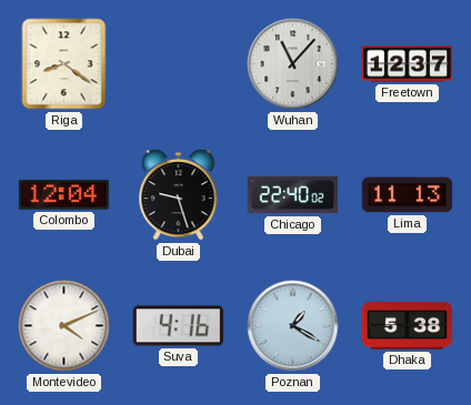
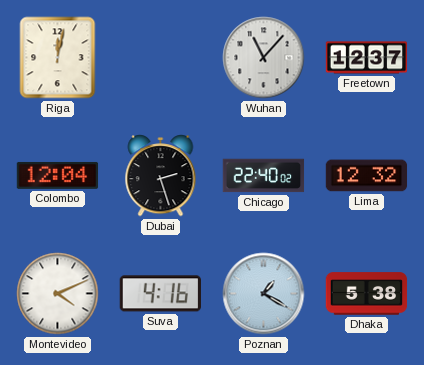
Riga: 8:21 -> 12:02 (58, 58)
Dubai: 9:27 -> 2:27 (161, 176)
Lima: 11:13 -> 12:32 (367, 176)
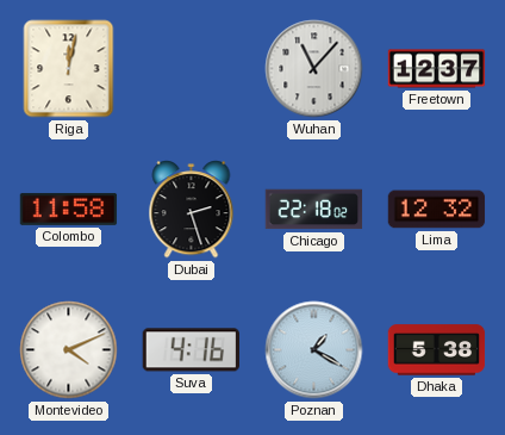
Colombo: 12:04 -> 11:58 (69, 209)
Chicago: 22:40 -> 22:18 (314, 210)
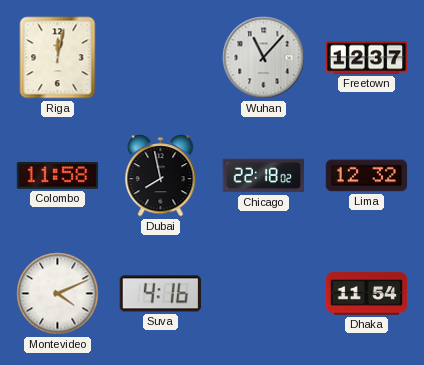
Dubai: 2:27 -> 7:58 (161, 176)
Poznan: 1:20 -> none (314, 350)
Dhaka: 5:38 -> 11:54 (367, 294)
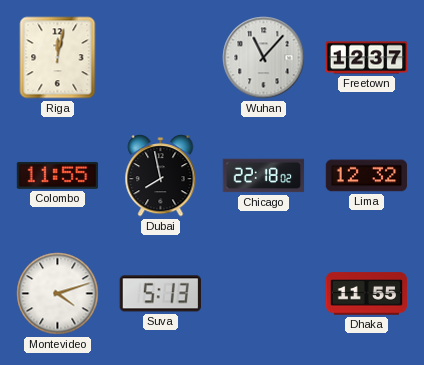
Colombo: 11:58 -> 11:55 (58, 175)
Montevideo: 4:11 -> 4:12 (58, 294)
Suva: 4:16 -> 5:13 (160, 294)
Dhaka: 11:54 -> 11:55 (367, 294)
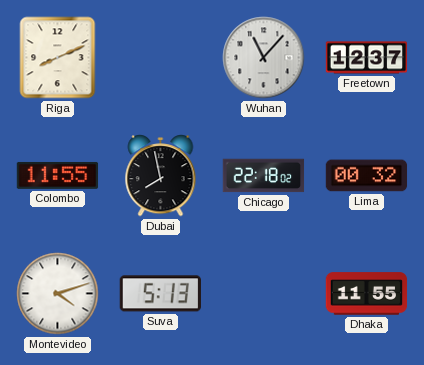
Riga: 12:02 -> 8:11 (58, 58)
Lima: 12:32 -> 00:32 (367, 176)
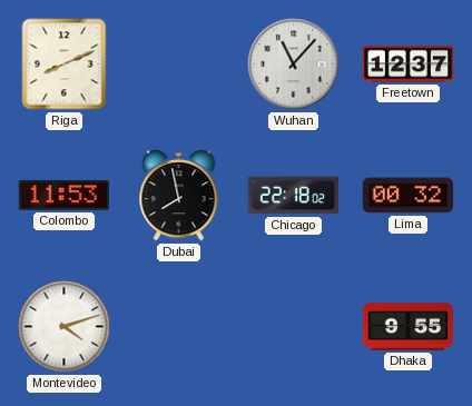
Colombo: 11:55 -> 11:53 (65, 195)
Suva: 5:13 -> none (160, 294)
Dhaka: 11:55 -> 9:55 (409, 327)
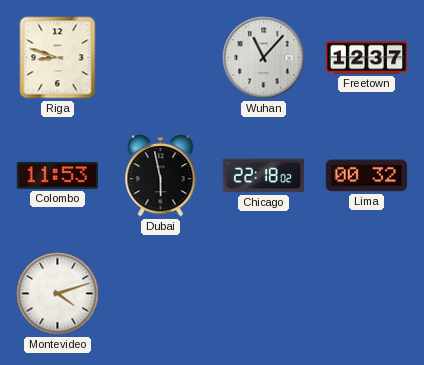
Riga: 8:11 -> 8:48 (58, 58)
Dubai: 7:58 -> 5:58 (161, 176)
Dhaka: 9:55 -> none (409, 327)
